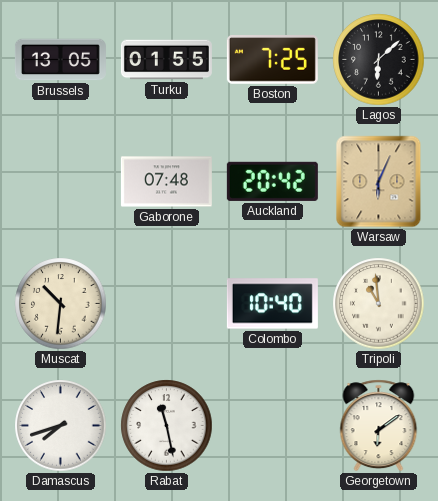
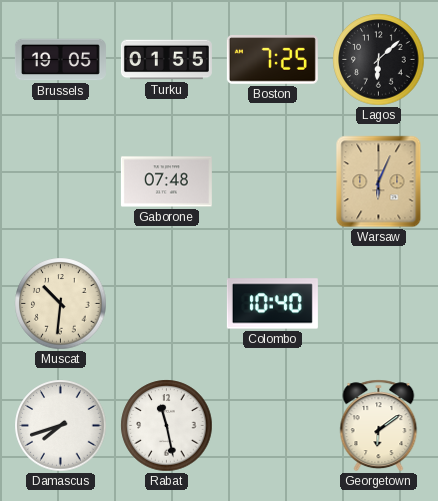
Brussels: 13:05 -> 19:05 (60, 60)
Auckland: 20:42 -> none (272, 181)
Tripoli: 10:59 -> none (379, 304)
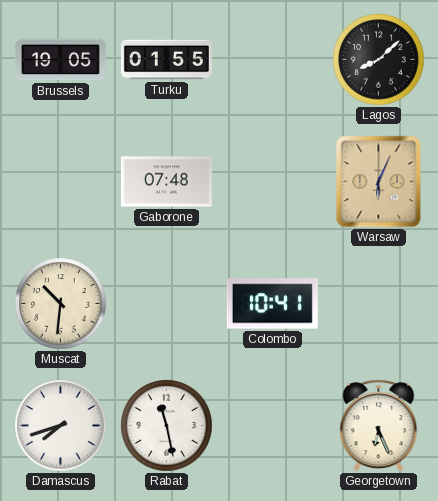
Boston: 7:25 -> none (272, 60)
Lagos: 6:08 -> 8:08 (379, 60)
Colombo: 10:40 -> 10:41 (272, 304)
Georgetown: 6:09 -> 6:26 (379, 426)
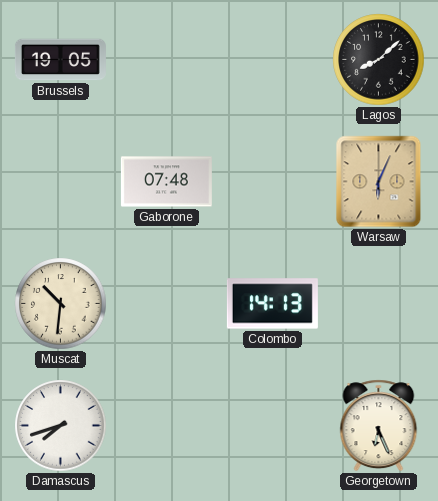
Turku: 01:55 -> none (166, 60)
Colombo: 10:41 -> 14:13 (272, 304)
Rabat: 11:28 -> none (167, 426)
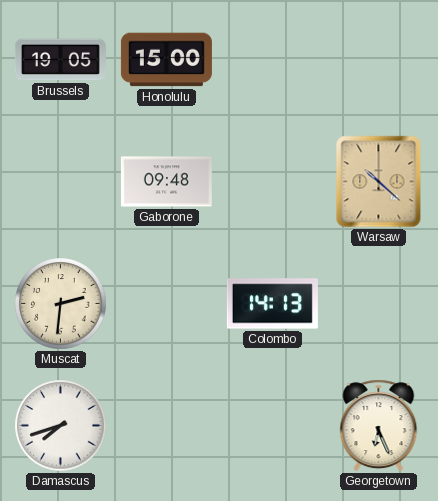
Honolulu: none -> 15:00 (166, 60)
Lagos: 8:08 -> none (379, 60)
Gaborone: 07:48 -> 09:48 (166, 182)
Warsaw: 6:04 -> 10:22 (379, 182)
Muscat: 10:31 -> 2:31 (61, 304)
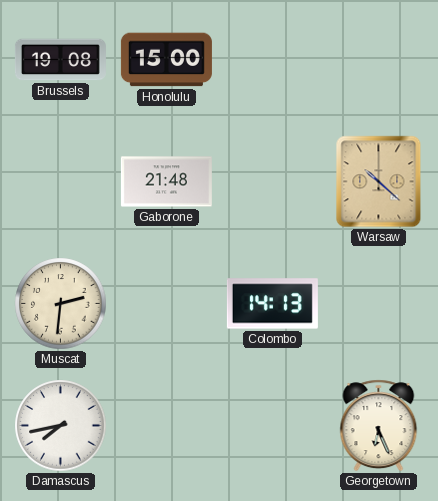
Brussels: 19:05 -> 19:08 (60, 60)
Gaborone: 09:48 -> 21:48 (166, 182)
Damascus: 7:42 -> 7:43 (61, 426)
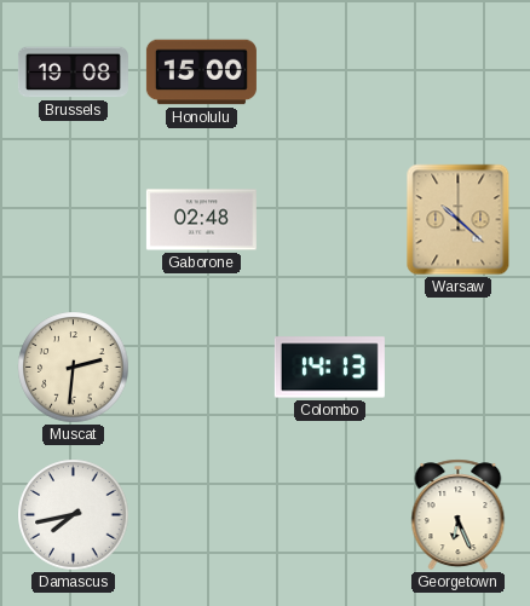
Gaborone: 21:48 -> 02:48 (201, 220)
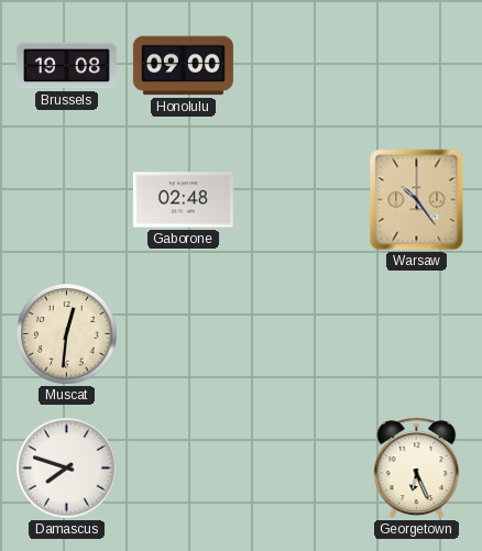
Honolulu: 15:00 -> 09:00 (183, 66)
Warsaw: 10:22 -> 10:24 (417, 200)
Muscat: 2:31 -> 12:31 (67, 334)
Colombo: 14:13 -> none (329, 368)
Damascus: 7:43 -> 7:48 (67, 469)
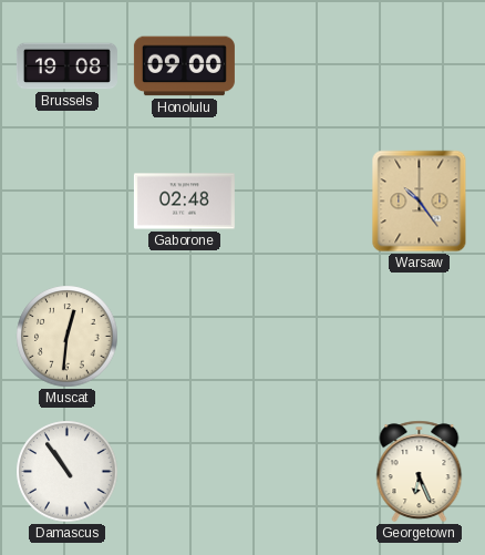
Damascus: 7:48 -> 10:54 (68, 472)
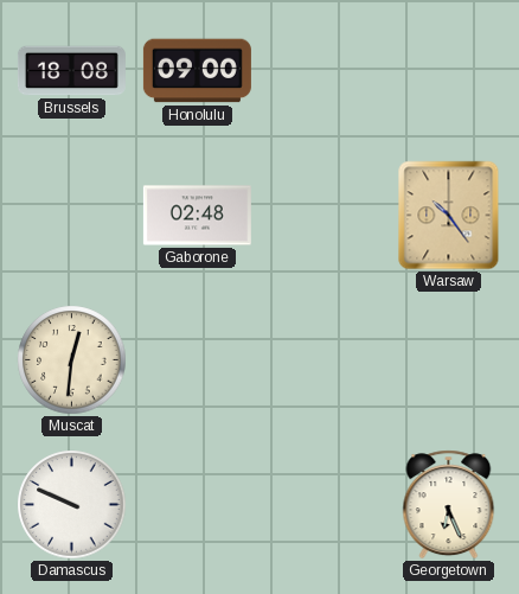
Brussels: 19:08 -> 18:08 (71, 71)
Damascus: 10:54 -> 9:49 (72, 505)
